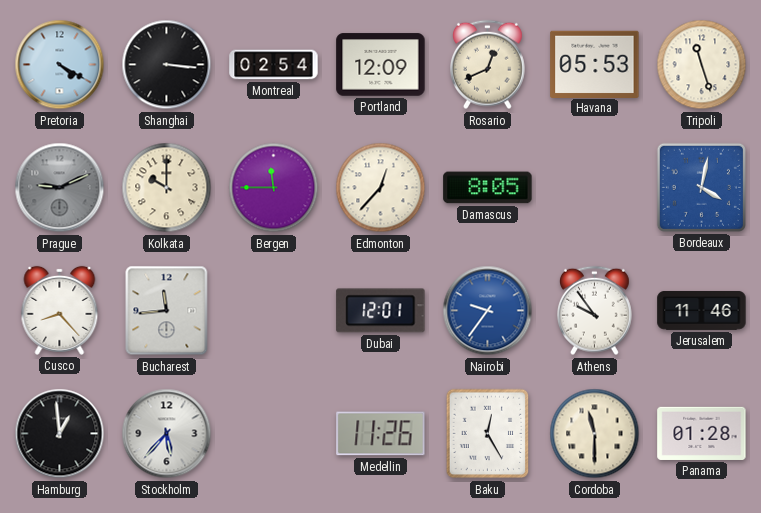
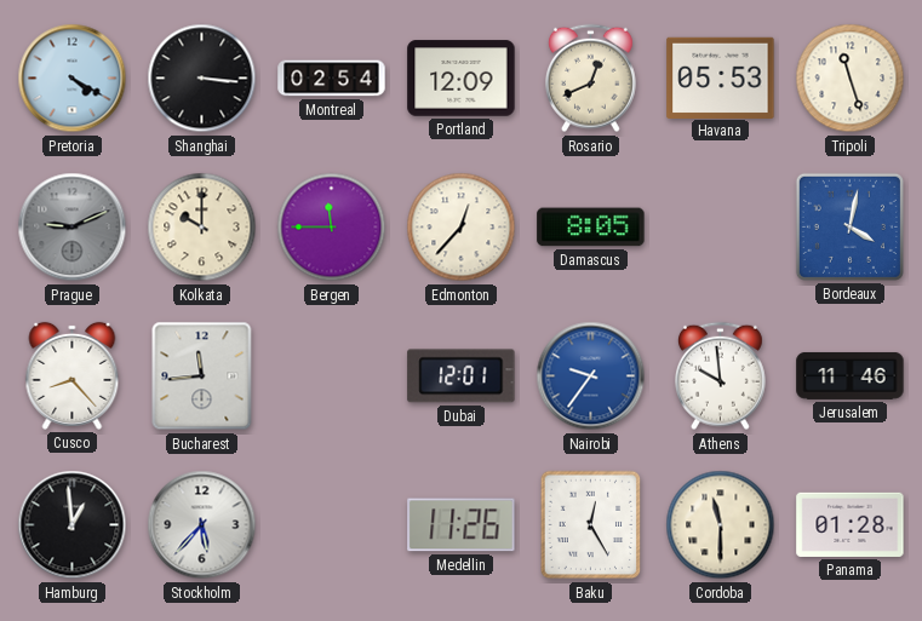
Athens: 9:54 -> 9:59 (721, 376)
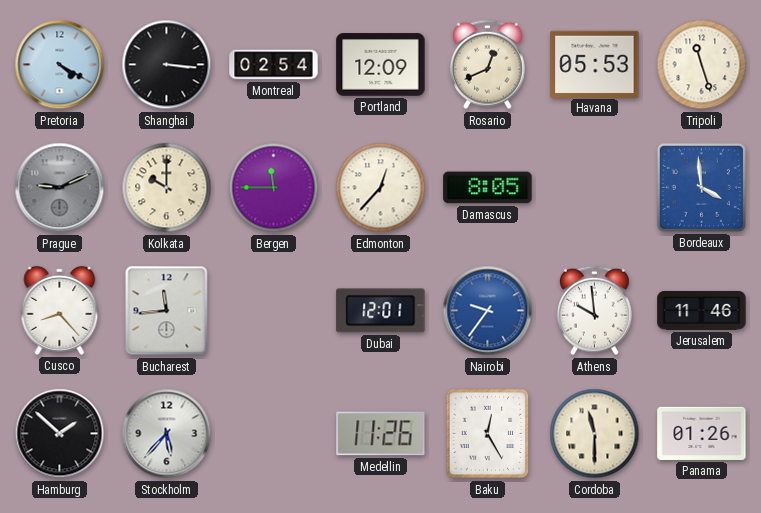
Bordeaux: 4:02 -> 3:59 (701, 187)
Hamburg: 12:59 -> 1:52 (60, 434)
Panama: 01:28 -> 01:26 (702, 433)
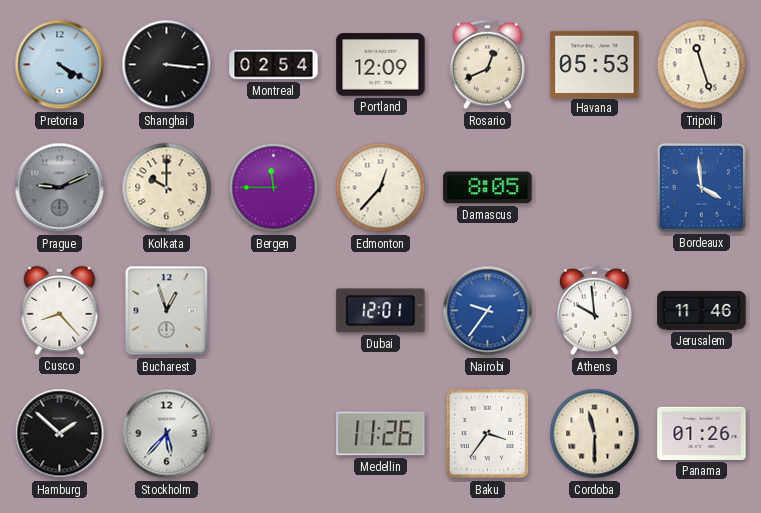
Bucharest: 11:44 -> 12:57 (167, 311)
Baku: 12:25 -> 3:36 (488, 434)
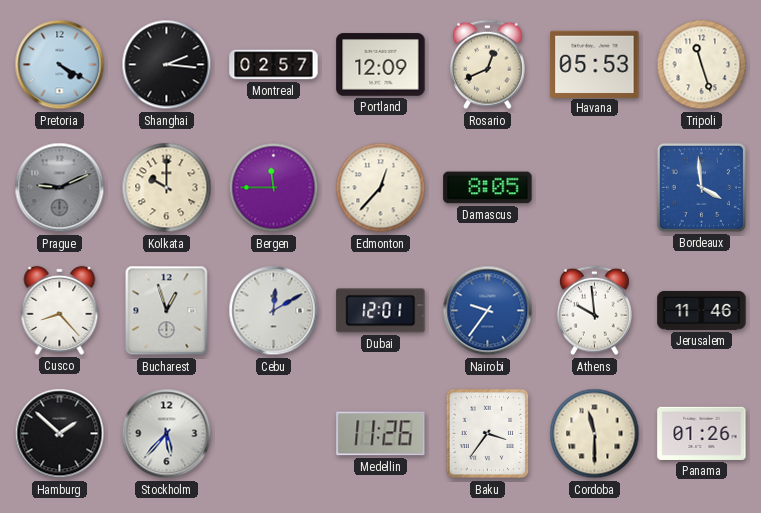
Shanghai: 3:16 -> 2:16 (167, 65)
Montreal: 02:54 -> 02:57 (274, 65)
Cebu: none -> 12:10 (274, 311)
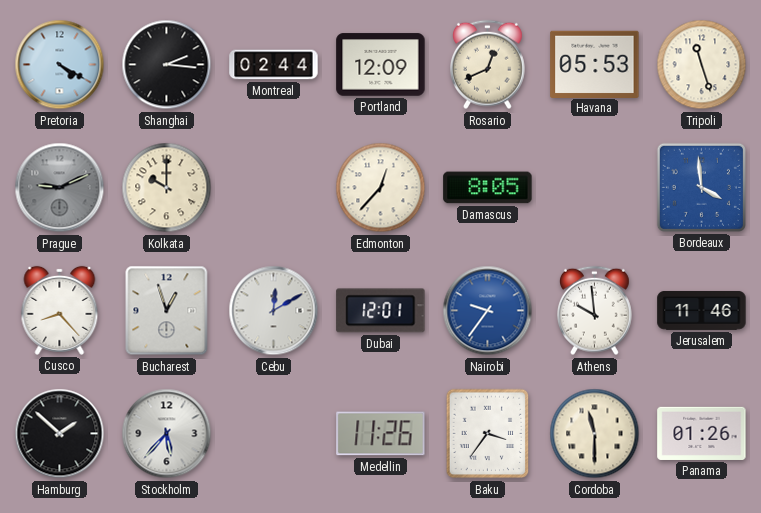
Montreal: 02:57 -> 02:44 (274, 65)
Bergen: 11:45 -> none (274, 188)
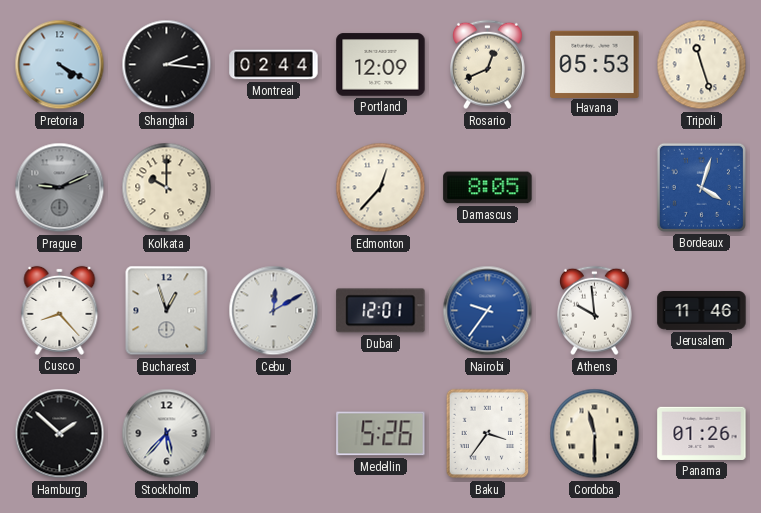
Bordeaux: 3:59 -> 4:03 (701, 187)
Medellin: 11:26 -> 5:26 (381, 434)
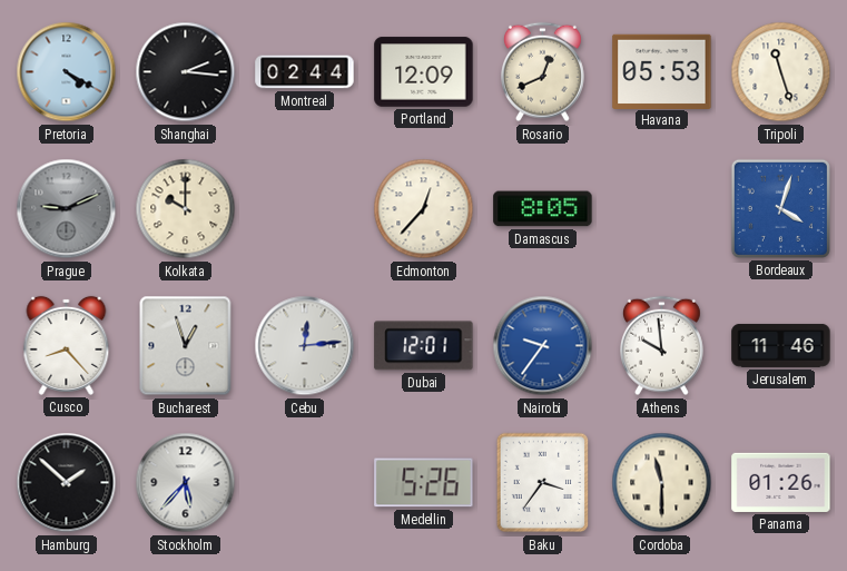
Cebu: 12:10 -> 12:14 (305, 346)
